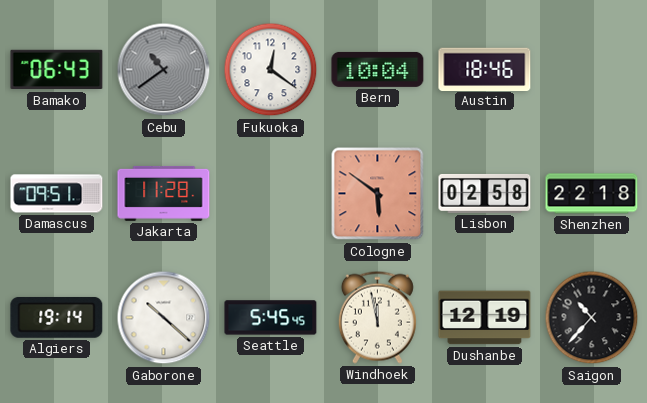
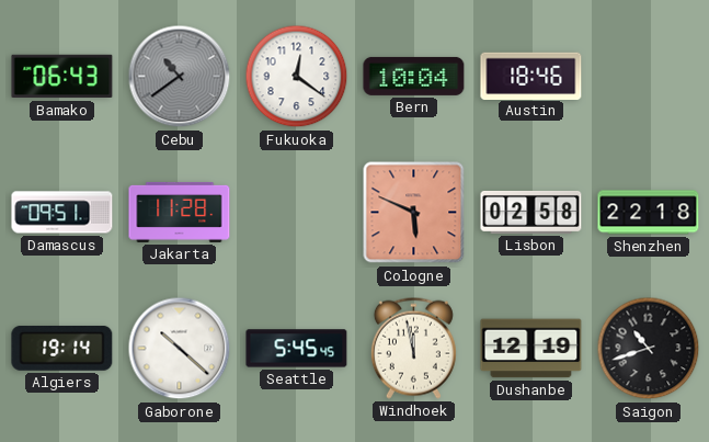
Cologne: 5:51 -> 5:49 (414, 213)
Saigon: 10:37 -> 10:42 (649, 349)
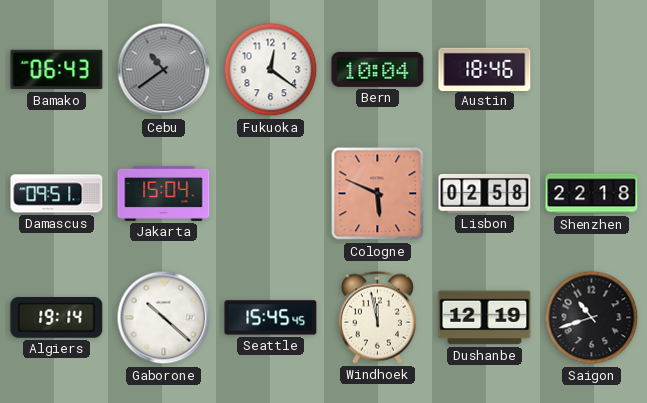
Jakarta: 11:28 -> 15:04 (164, 193)
Seattle: 5:45 -> 15:45 (271, 318)
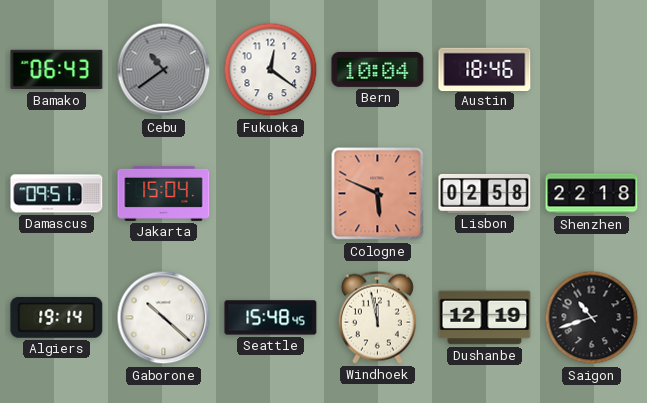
Seattle: 15:45 -> 15:48 (271, 318)
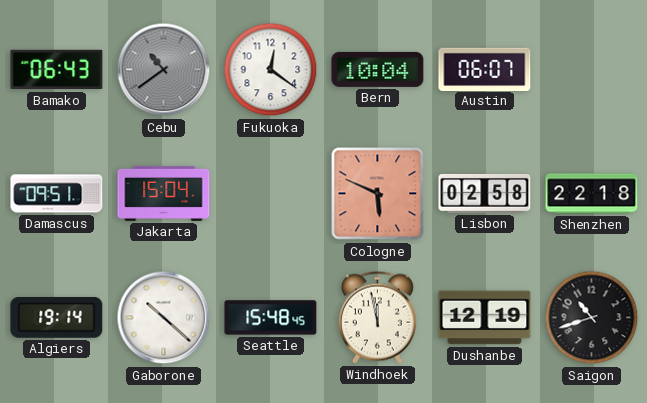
Austin: 18:46 -> 06:07 (485, 69)
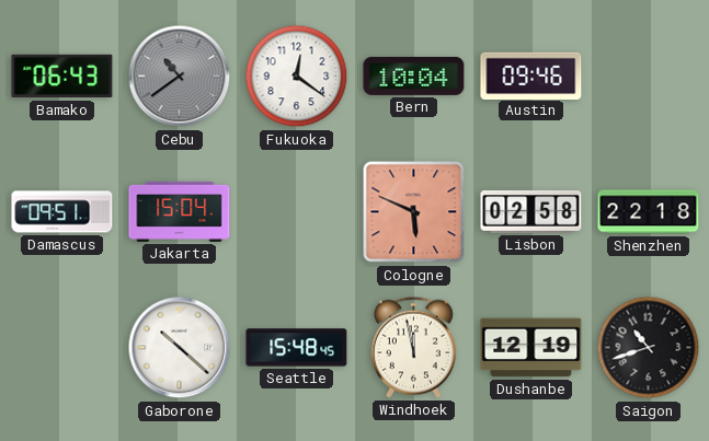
Austin: 06:07 -> 09:46 (531, 76)
Algiers: 19:14 -> none (57, 317)
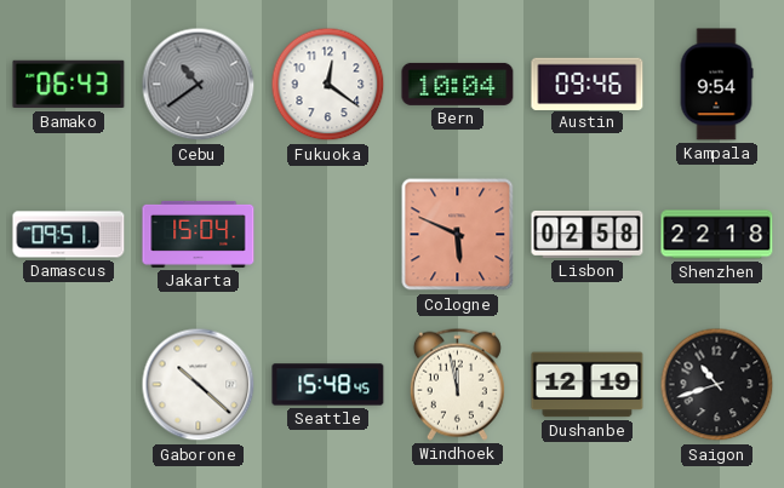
Kampala: none -> 9:54 (716, 85)
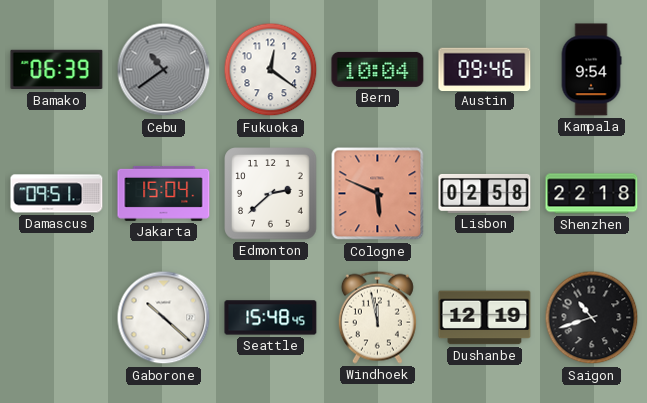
Bamako: 06:43 -> 06:39 (57, 70)
Edmonton: none -> 2:38 (271, 194)
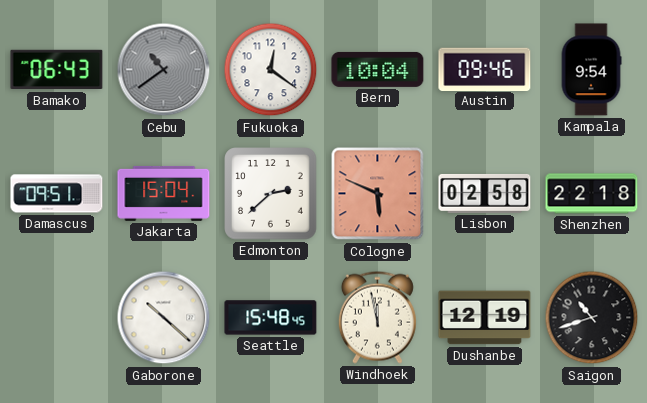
Bamako: 06:39 -> 06:43 (57, 70)
